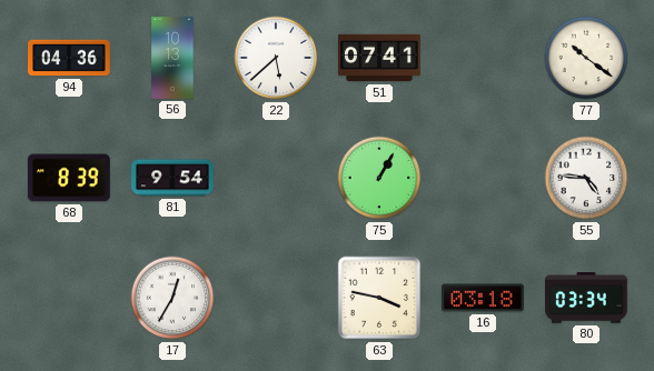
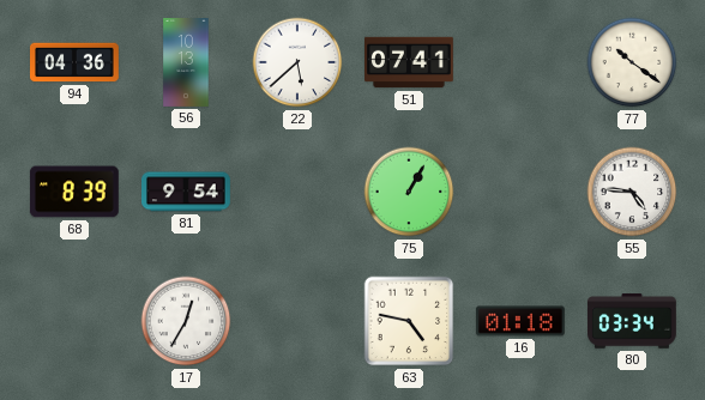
63: 3:47 -> 4:47 (409, 321)
16: 03:18 -> 01:18 (520, 321)
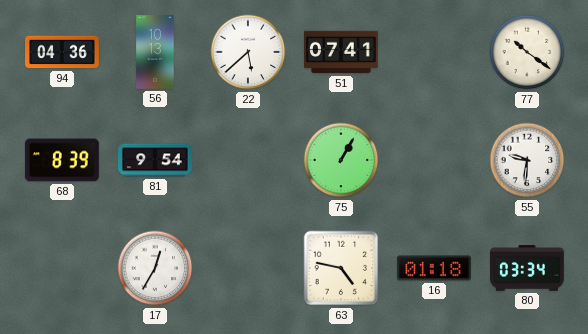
55: 4:46 -> 9:31 (527, 160)
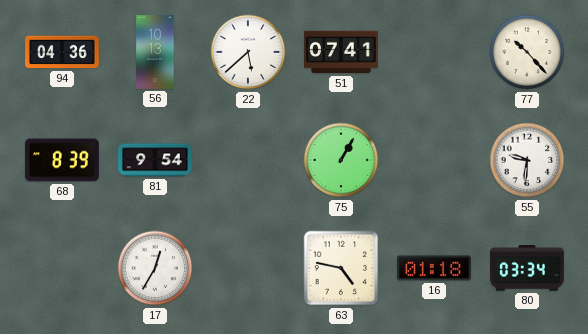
77: 10:21 -> 10:23 (527, 52)
